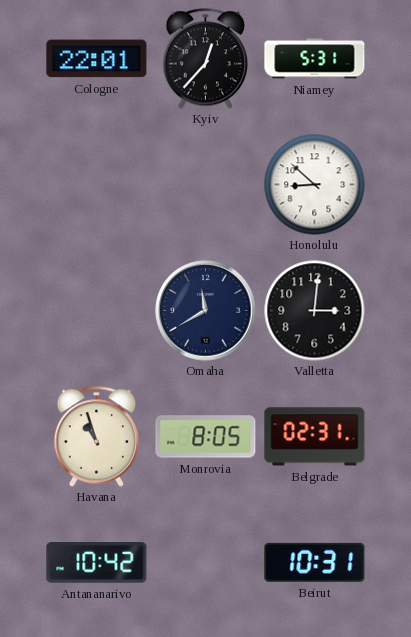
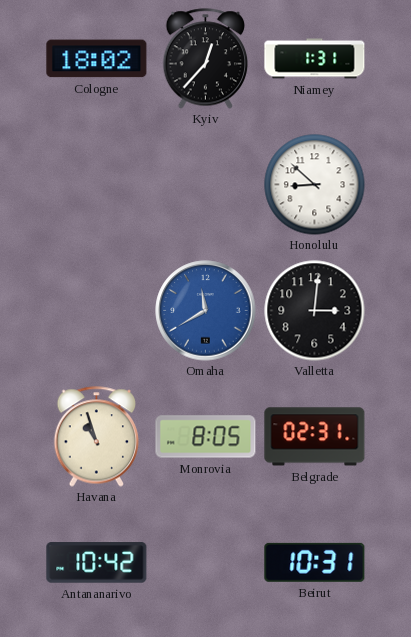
Cologne: 22:01 -> 18:02 (97, 59)
Niamey: 5:31 -> 1:31 (315, 59)
Omaha dial: navy -> blue (206, 311)
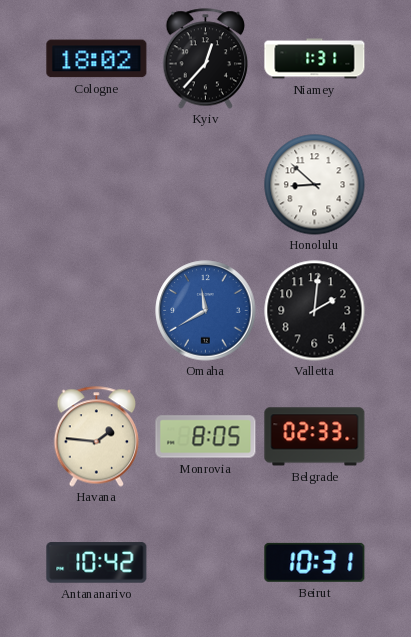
Valletta: 3:01 -> 2:01 (315, 311)
Havana: 10:57 -> 1:46 (97, 437)
Belgrade: 02:31 -> 02:33 (315, 437)
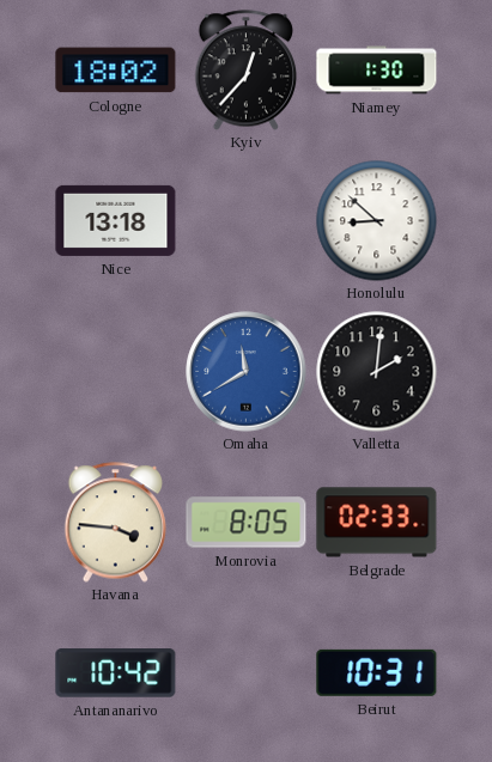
Niamey: 1:31 -> 1:30 (377, 71)
Nice: none -> 13:18 (116, 220)
Havana: 1:46 -> 3:46 (116, 523)
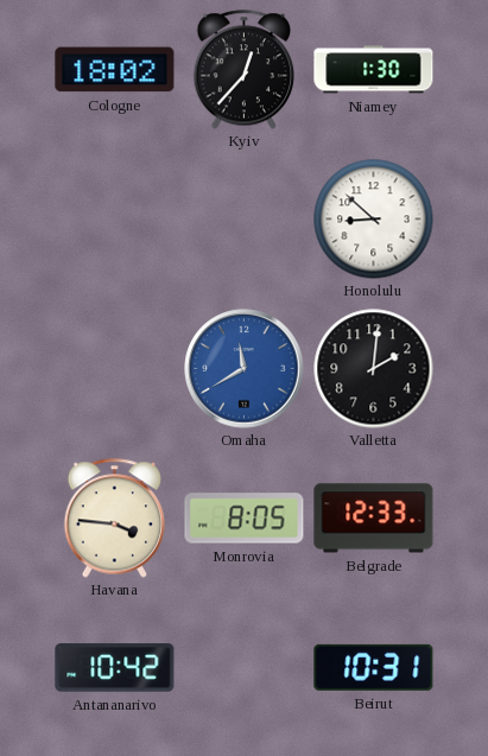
Nice: 13:18 -> none (116, 220)
Belgrade: 02:33 -> 12:33 (374, 519)
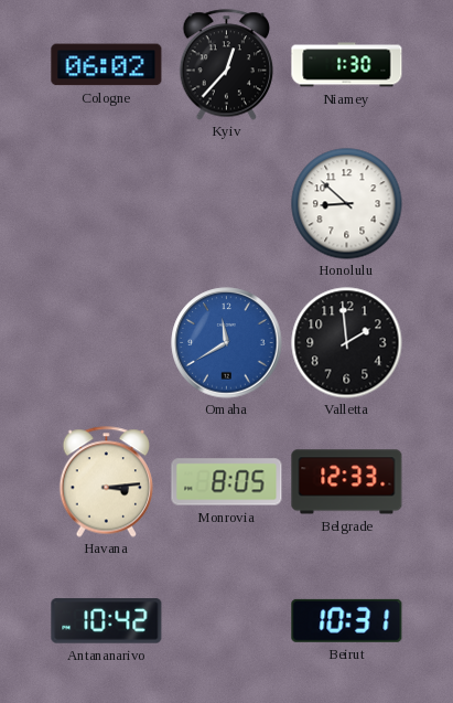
Cologne: 18:02 -> 06:02 (107, 65)
Valletta: 2:01 -> 1:59 (347, 343)
Havana: 3:46 -> 3:14 (107, 482)
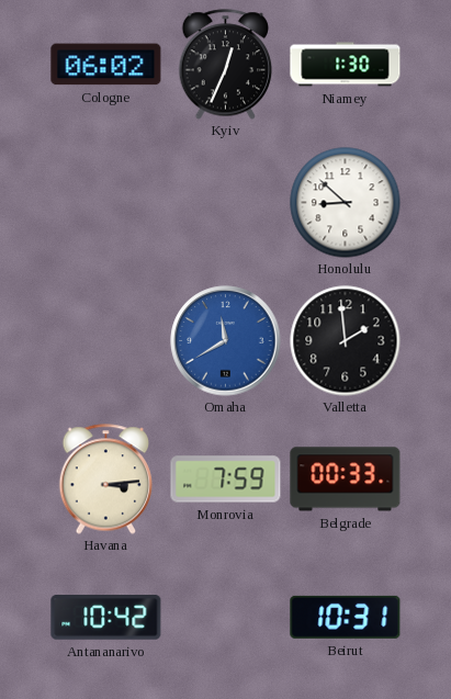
Kyiv: 12:37 -> 12:34 (226, 65)
Monrovia: 8:05 -> 7:59 (226, 480)
Belgrade: 12:33 -> 00:33 (346, 480)
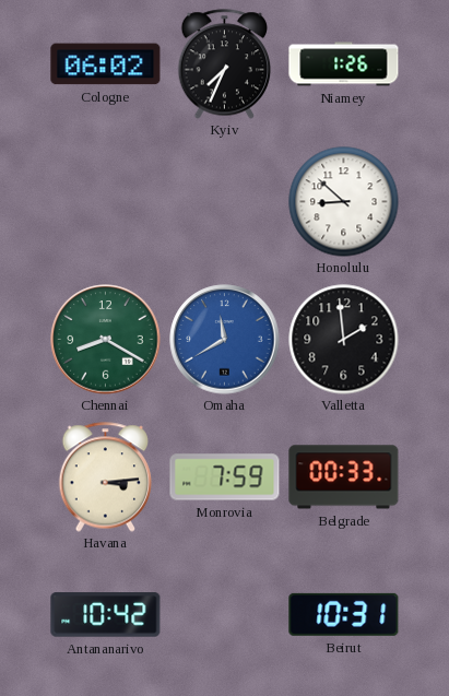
Kyiv: 12:34 -> 7:34 (225, 64)
Niamey: 1:30 -> 1:26 (344, 64)
Chennai: none -> 8:20 (106, 340)
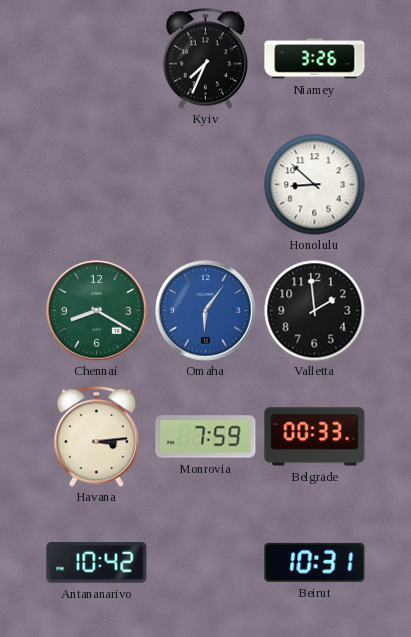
Cologne: 06:02 -> none (106, 64)
Niamey: 1:26 -> 3:26 (315, 59)
Omaha: 11:40 -> 6:06 (206, 311)
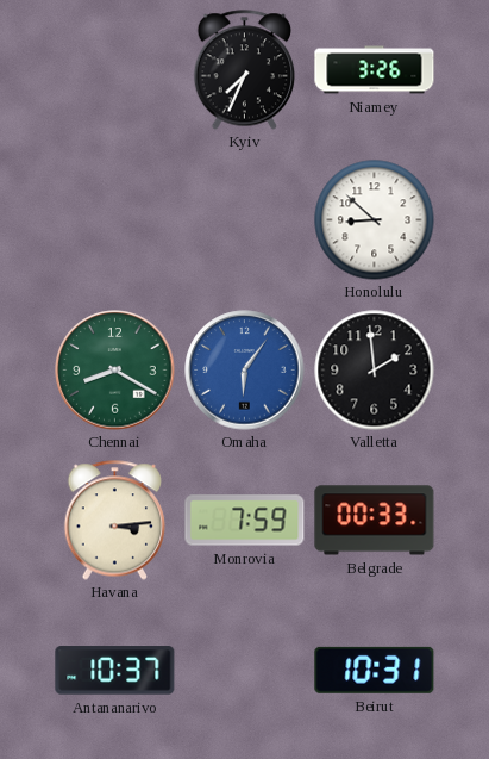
Antananarivo: 10:42 -> 10:37 (115, 671)
